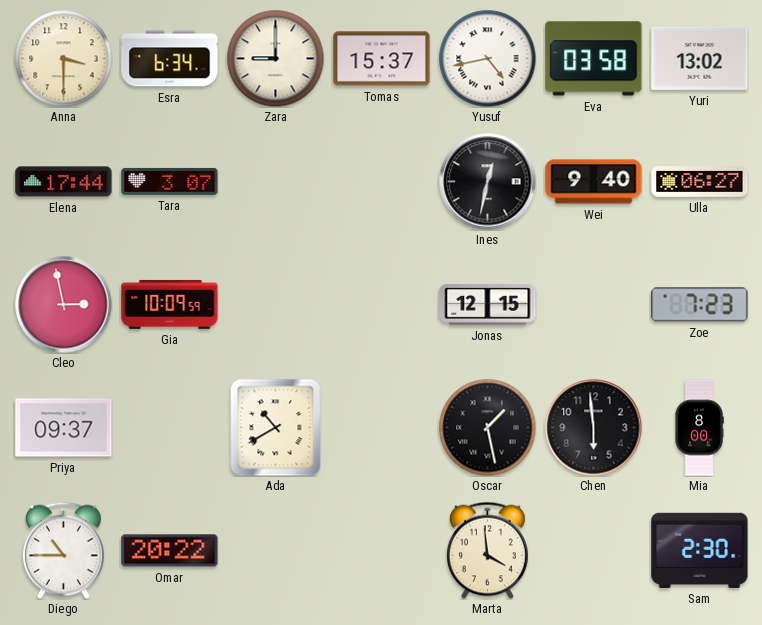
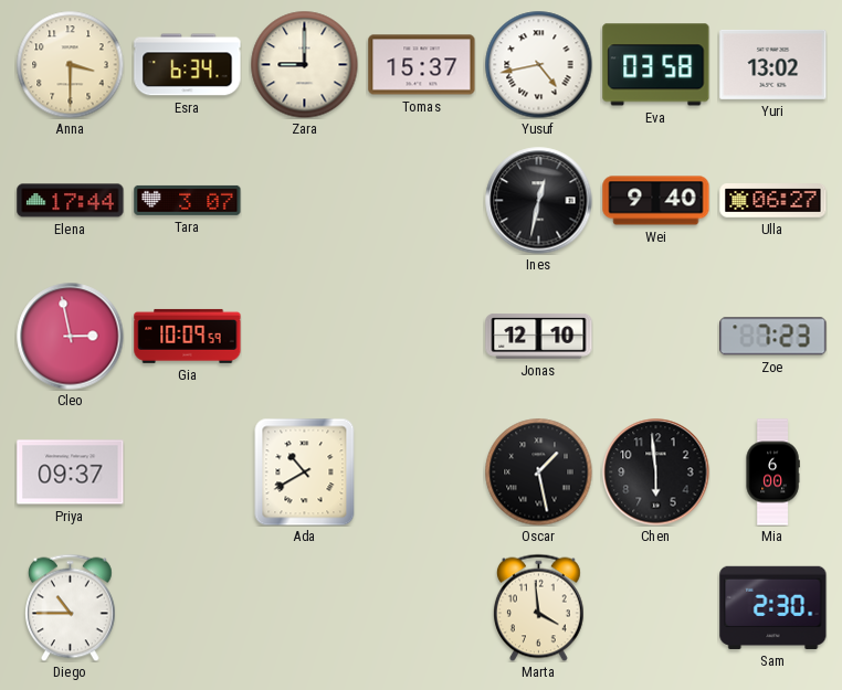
Jonas: 12:15 -> 12:10 (539, 336)
Mia: 8:00 -> 6:00 (772, 473)
Omar: 20:22 -> none (170, 551)
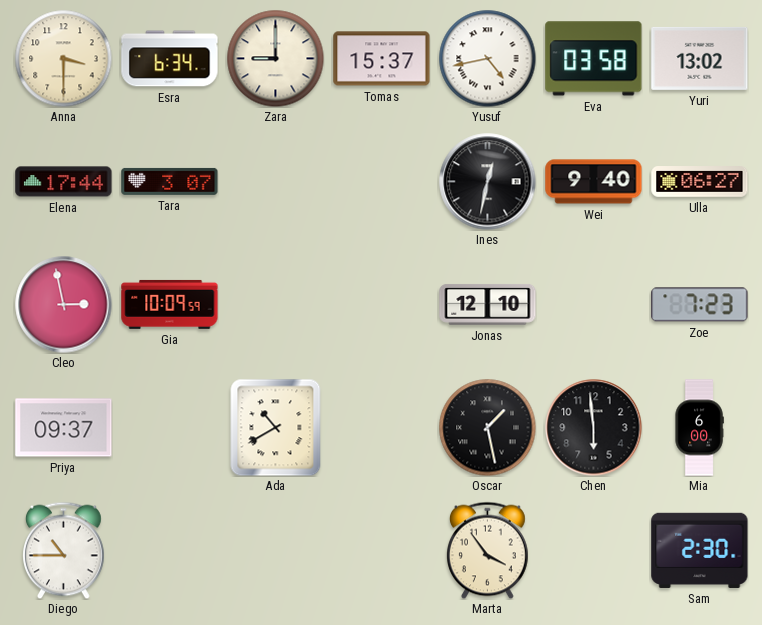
Marta: 3:59 -> 3:54 (488, 550)
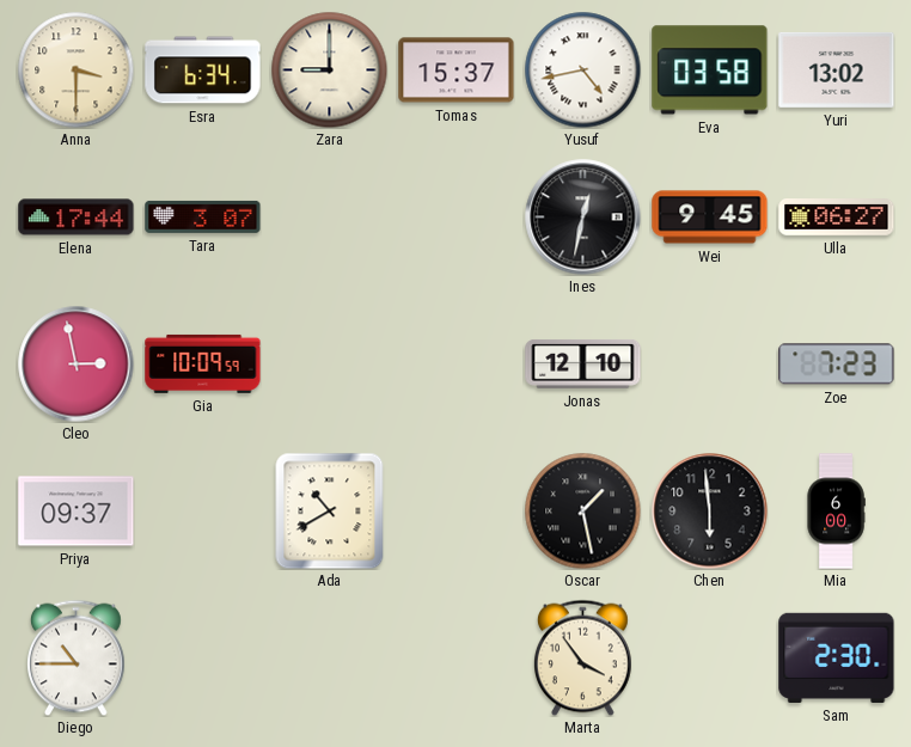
Wei: 9:40 -> 9:45 (710, 218)
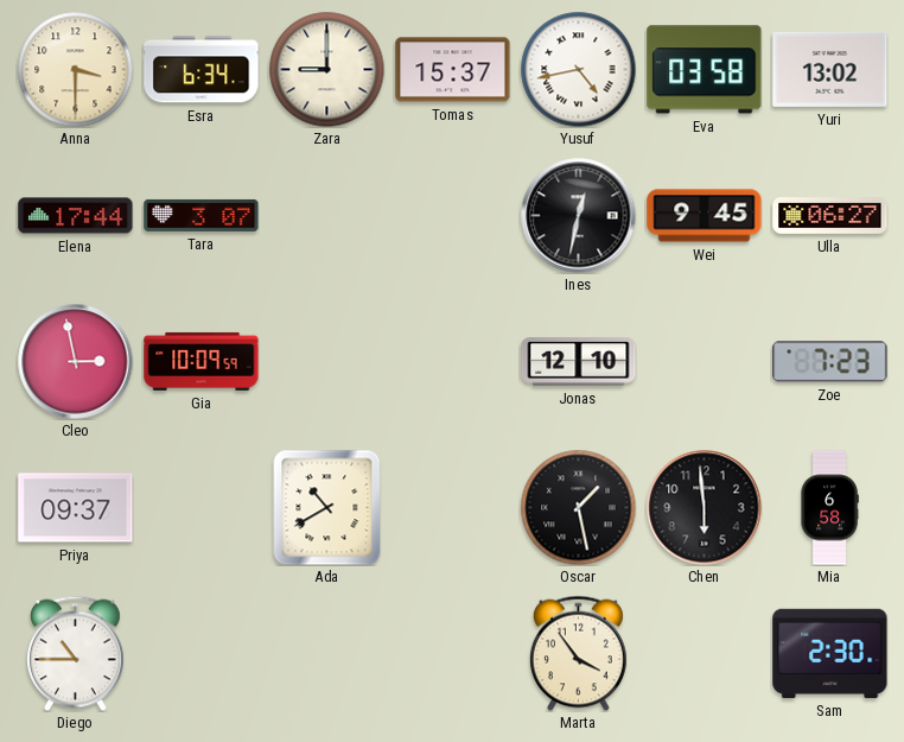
Mia: 6:00 -> 6:58 (829, 508)
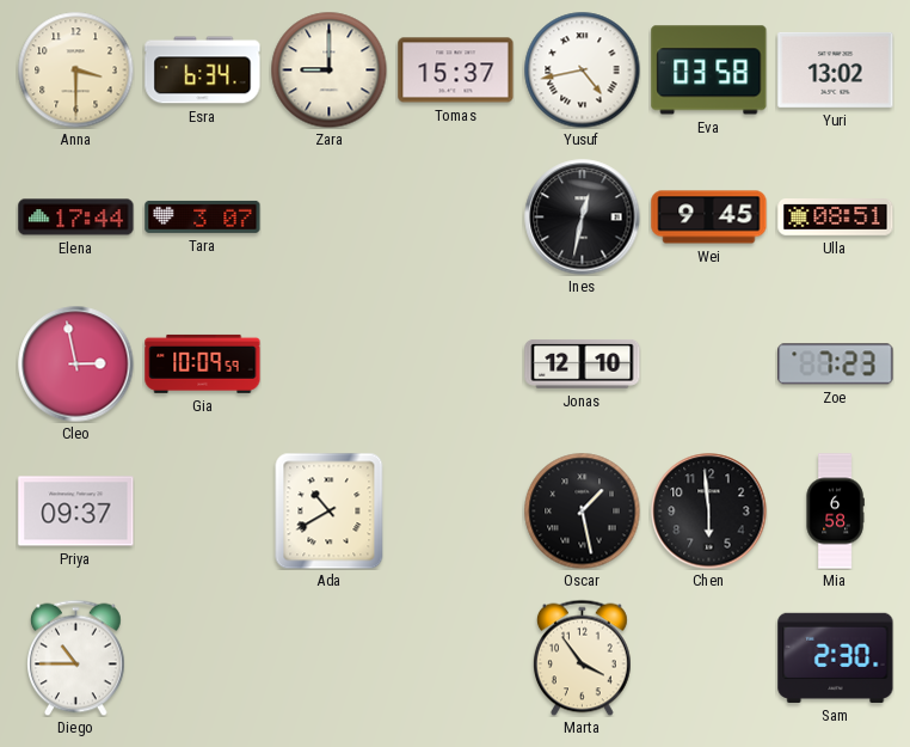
Ulla: 06:27 -> 08:51 (836, 218)
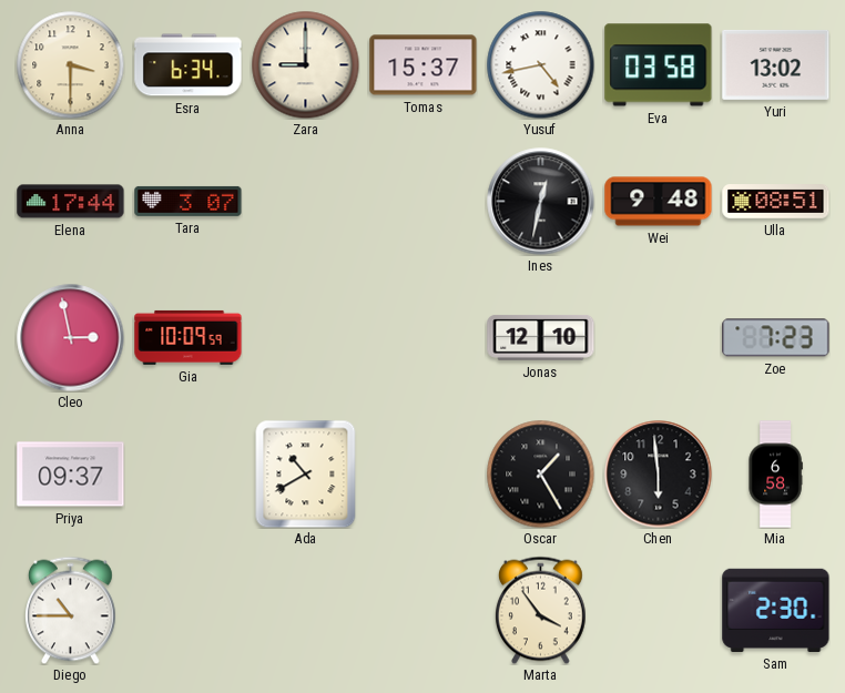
Wei: 9:45 -> 9:48 (659, 202)
Oscar: 1:28 -> 1:25 (540, 473)
